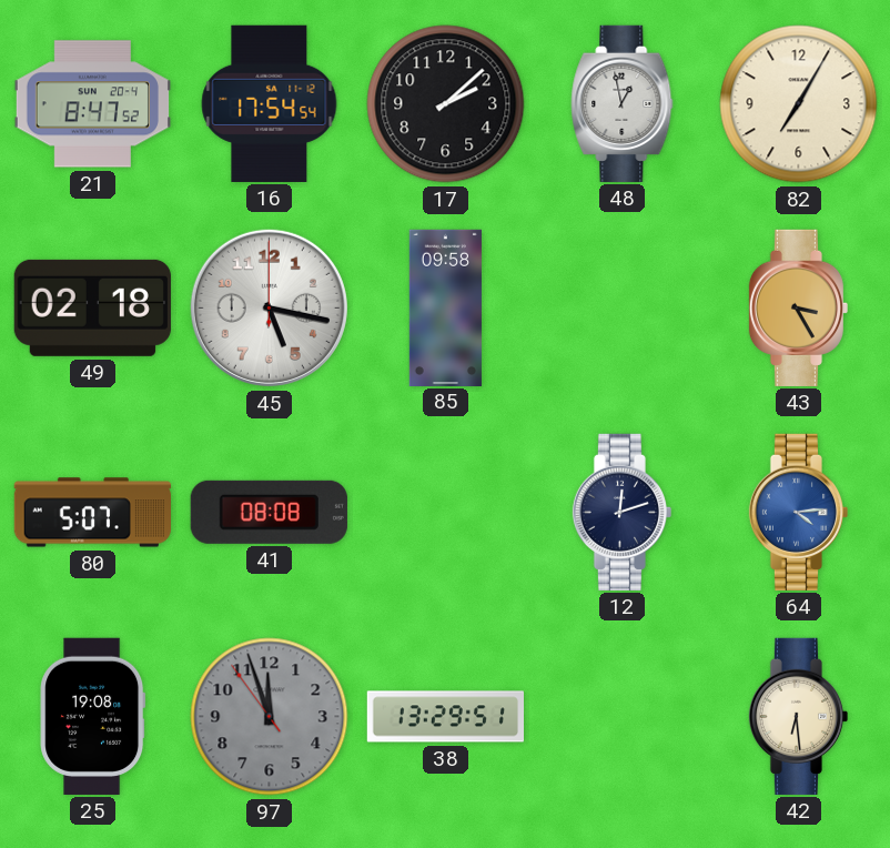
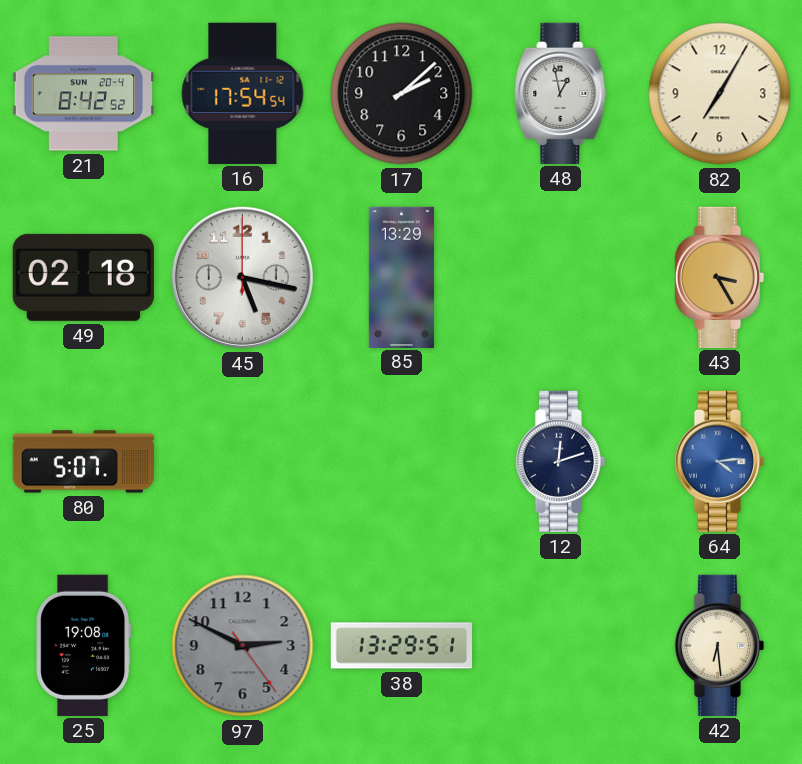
21: 8:47 -> 8:42 (83, 94)
85: 09:58 -> 13:29 (401, 277)
41: 08:08 -> none (269, 512)
97: 11:56 -> 2:49 (243, 646)
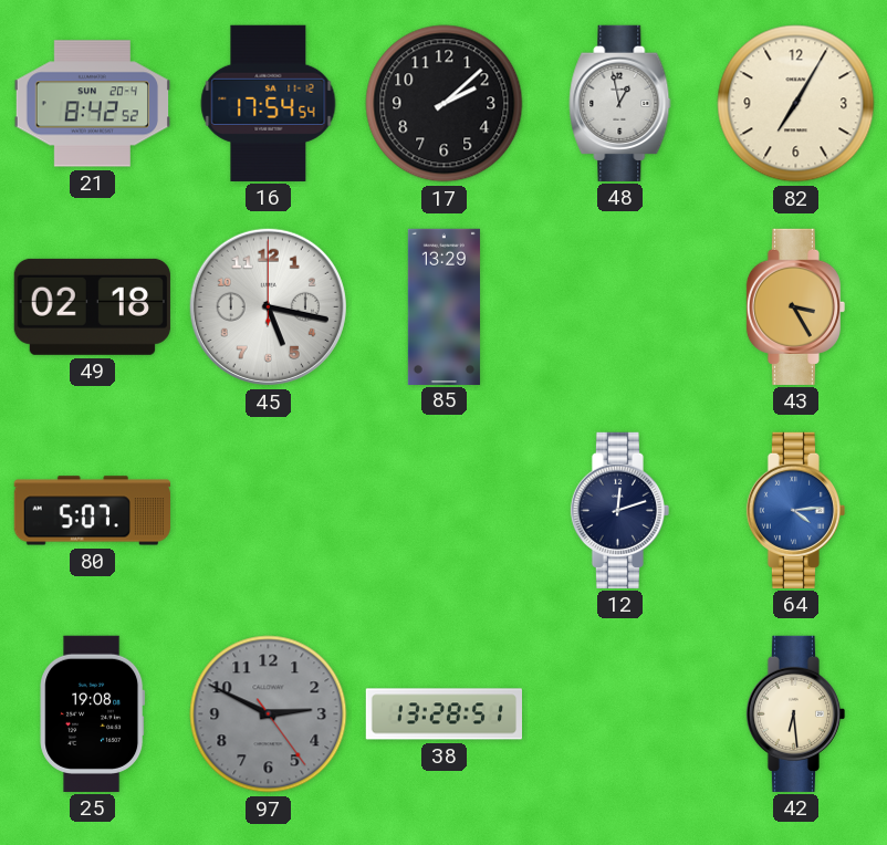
38: 13:29 -> 13:28 (443, 714)
